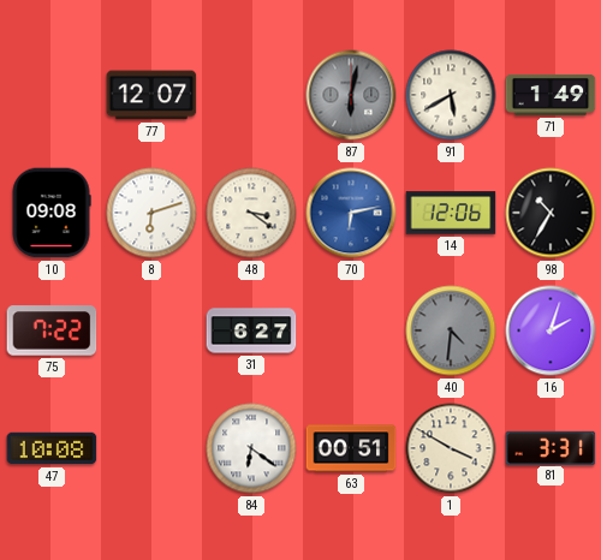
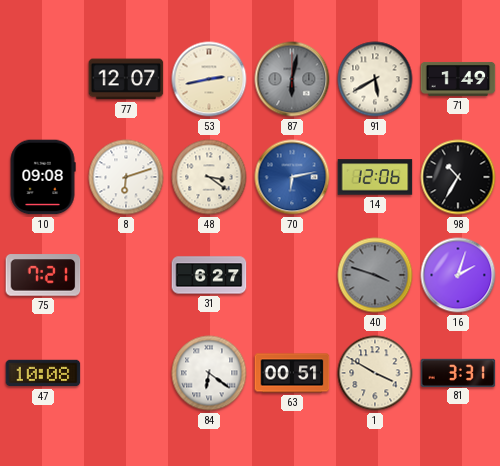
53: none -> 2:43 (209, 79)
75: 7:22 -> 7:21 (43, 275)
40: 4:31 -> 3:48 (375, 275)
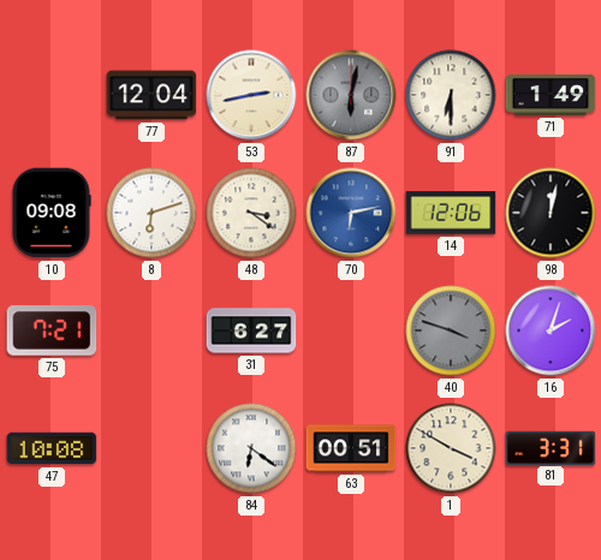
77: 12:07 -> 12:04 (151, 95)
91: 5:40 -> 6:30 (451, 95)
98: 10:35 -> 12:02 (551, 213)
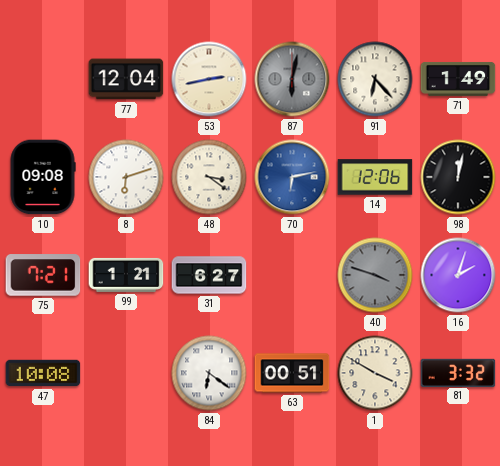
91: 6:30 -> 6:23 (375, 79)
99: none -> 1:21 (126, 275)
81: 3:31 -> 3:32 (458, 372)
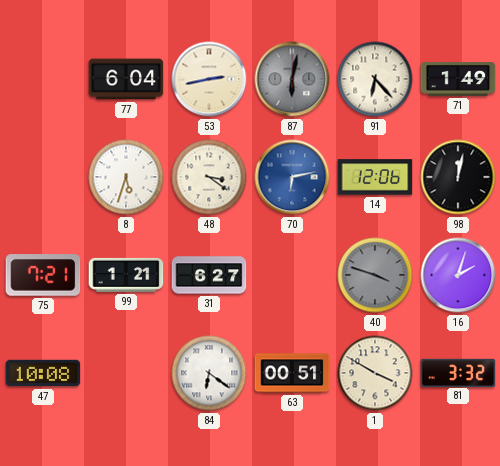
77: 12:04 -> 6:04 (126, 79)
10: 09:08 -> none (43, 177)
8: 6:12 -> 5:33 (126, 177)
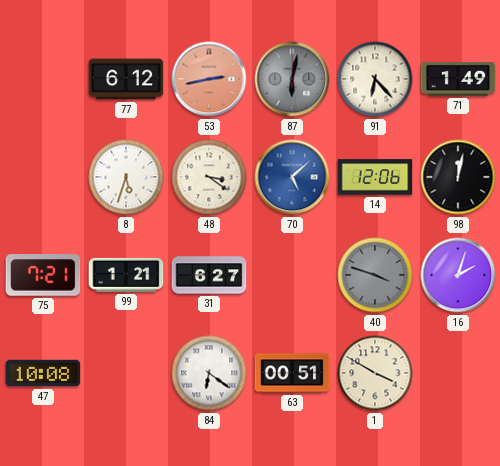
77: 6:04 -> 6:12 (126, 79)
53 dial: cream -> salmon (209, 79)
70: 6:13 -> 5:08 (292, 177)
81: 3:32 -> none (458, 372)
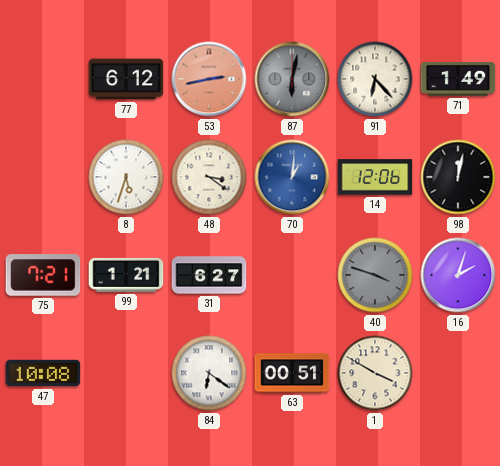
70: 5:08 -> 1:01 (292, 177)
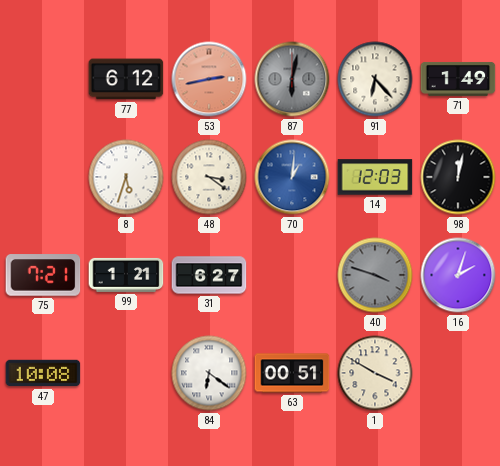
14: 12:06 -> 12:03 (375, 177)
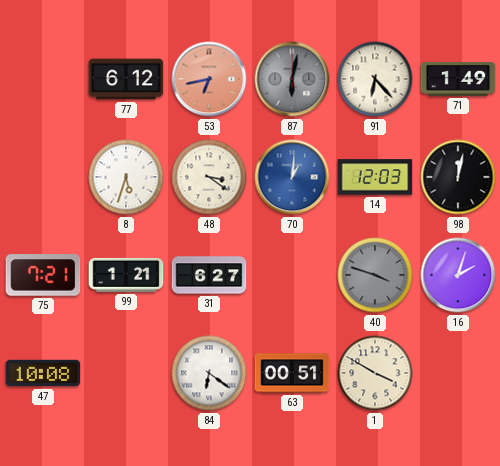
53: 2:43 -> 6:43 (209, 79)
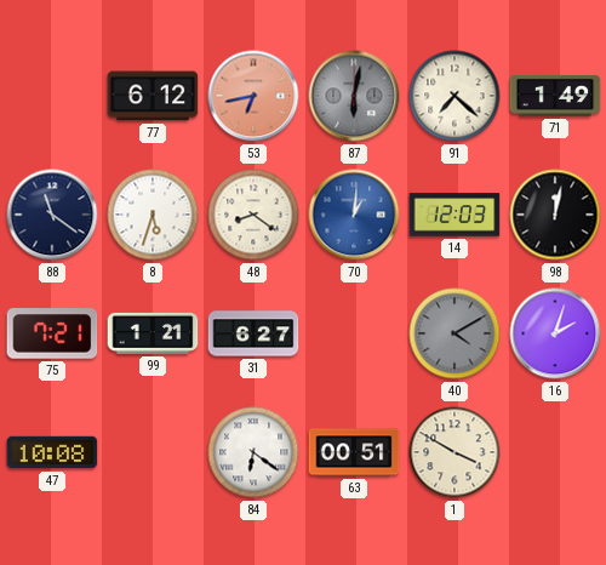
91: 6:23 -> 7:22 (454, 96)
88: none -> 11:21 (52, 215)
48: 3:21 -> 8:21 (253, 215)
40: 3:48 -> 4:10 (454, 333)
